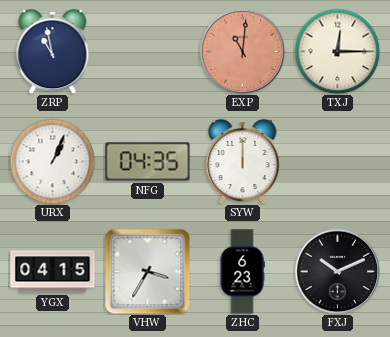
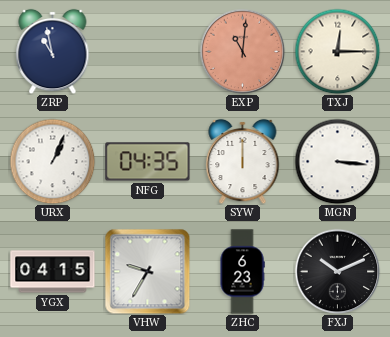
MGN: none -> 3:16 (337, 161)
VHW: 3:35 -> 9:35 (147, 271)
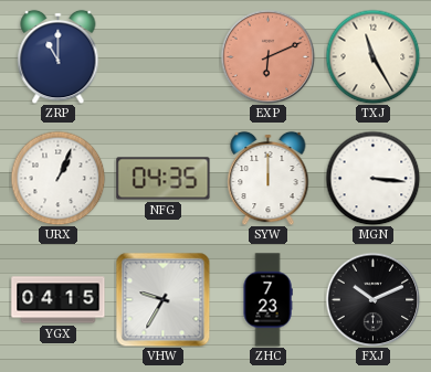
ZRP: 10:58 -> 11:00 (59, 56)
EXP: 11:01 -> 6:11 (267, 56)
TXJ: 12:15 -> 11:25 (372, 56)
ZHC: 6:23 -> 7:23 (267, 300)
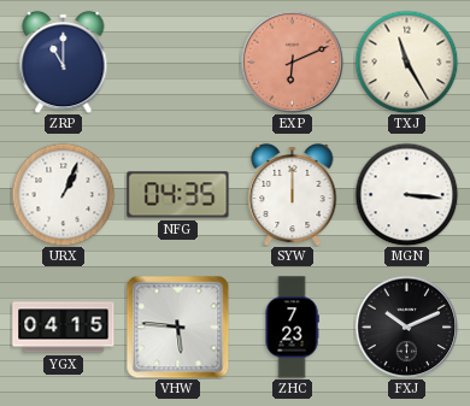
VHW: 9:35 -> 5:46 (177, 326)
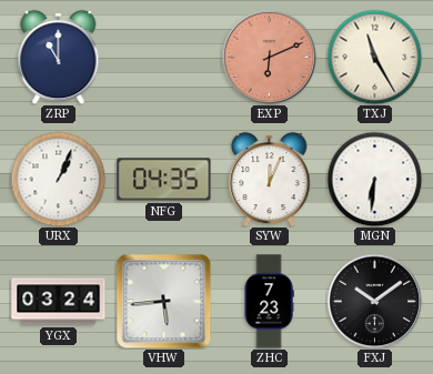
SYW: 12:00 -> 12:04 (270, 179)
MGN: 3:16 -> 6:31 (374, 179)
YGX: 04:15 -> 03:24 (59, 302)
VHW: 5:46 -> 5:44 (163, 301)
FXJ: 10:11 -> 10:09 (374, 301)
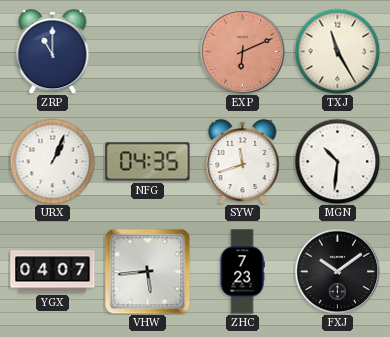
SYW: 12:04 -> 11:42 (243, 161)
MGN: 6:31 -> 10:31 (337, 161)
YGX: 03:24 -> 04:07 (53, 272)
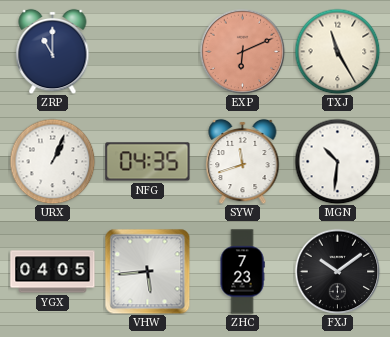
YGX: 04:07 -> 04:05 (53, 272)
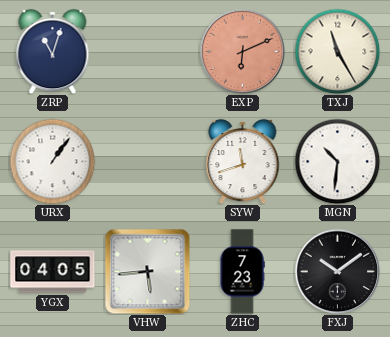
ZRP: 11:00 -> 11:03 (53, 51)
URX: 1:04 -> 1:06 (52, 161)
NFG: 04:35 -> none (148, 162)
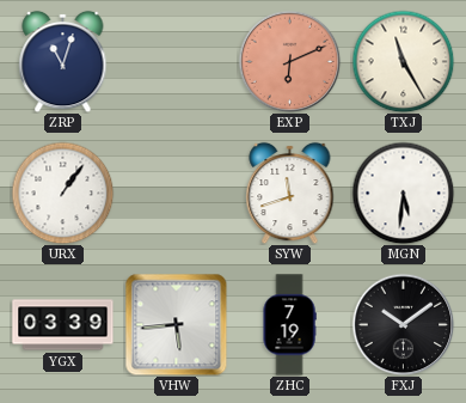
MGN: 10:31 -> 5:31 (403, 193)
YGX: 04:05 -> 03:39 (63, 325)
ZHC: 7:23 -> 7:19 (289, 325)
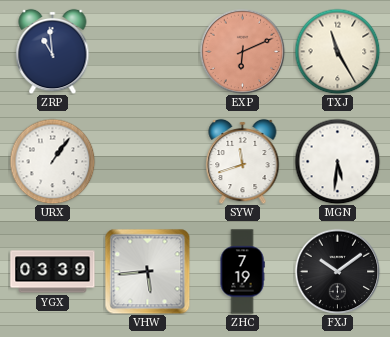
ZRP: 11:03 -> 10:59 (53, 51)
